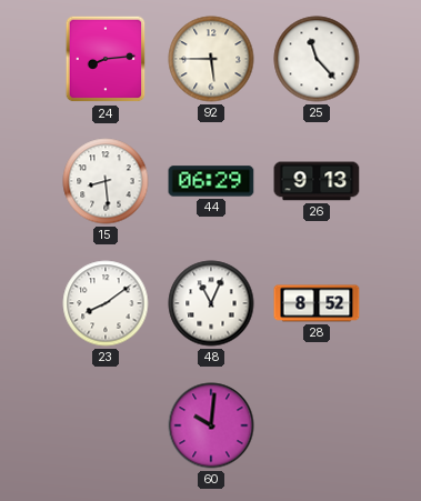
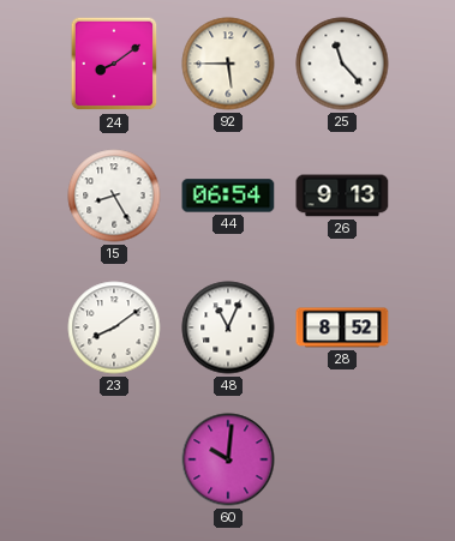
24: 8:14 -> 8:09 (114, 64)
15: 8:29 -> 8:25 (114, 196)
44: 06:29 -> 06:54 (228, 196)
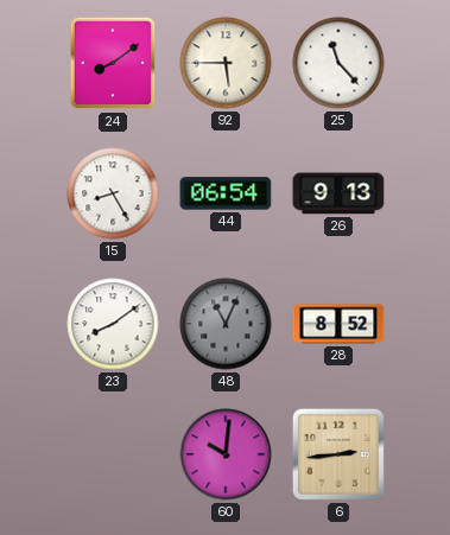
48 dial: white -> grey (226, 324)
6: none -> 2:44 (338, 454)
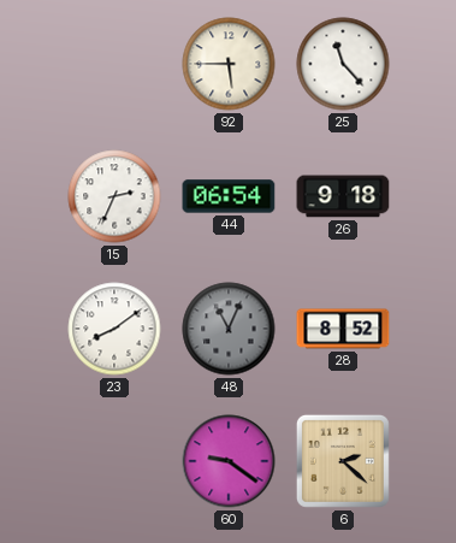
24: 8:09 -> none (113, 63)
15: 8:25 -> 2:34 (114, 196)
26: 9:13 -> 9:18 (343, 196)
60: 10:01 -> 9:21 (229, 461)
6: 2:44 -> 2:22 (343, 461)
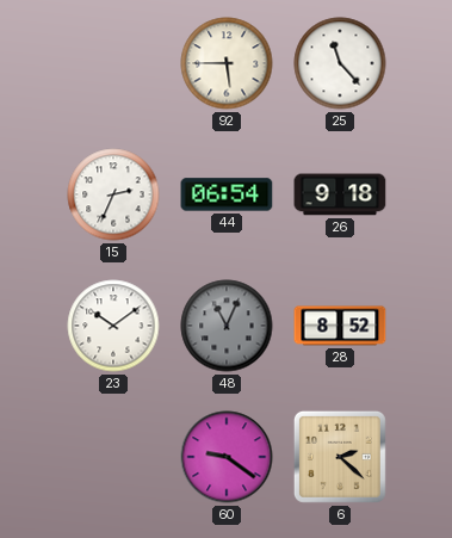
23: 8:09 -> 10:09 (113, 326)
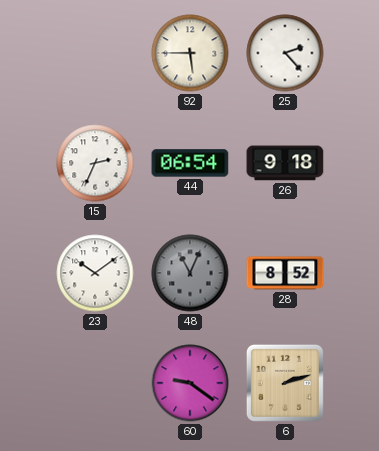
25: 11:23 -> 2:23 (285, 53)
6: 2:22 -> 2:12 (285, 383)
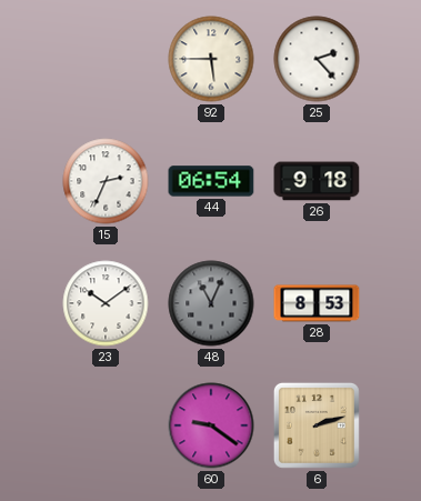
28: 8:52 -> 8:53 (317, 303)
